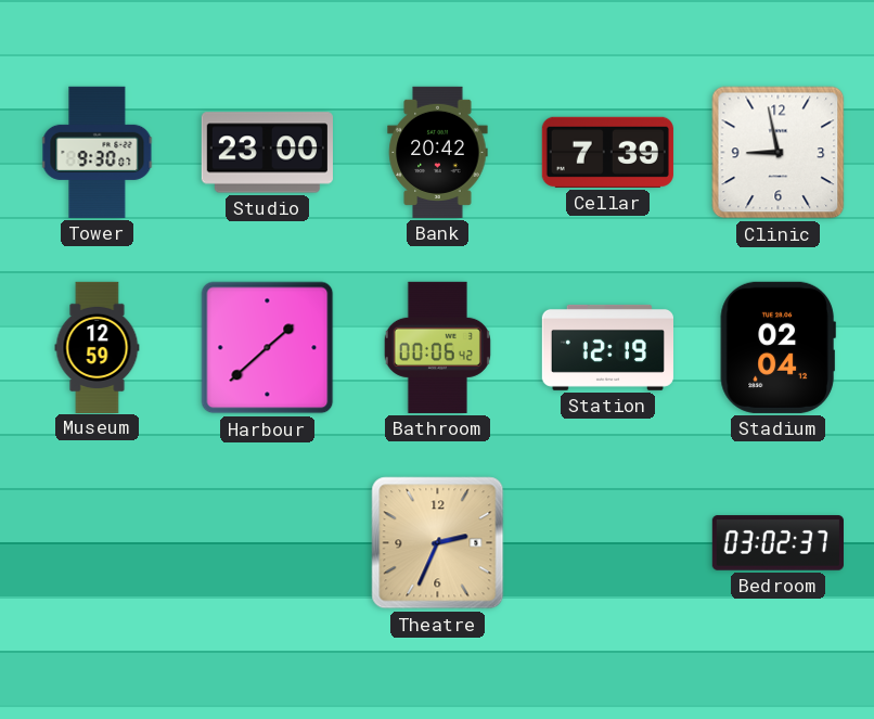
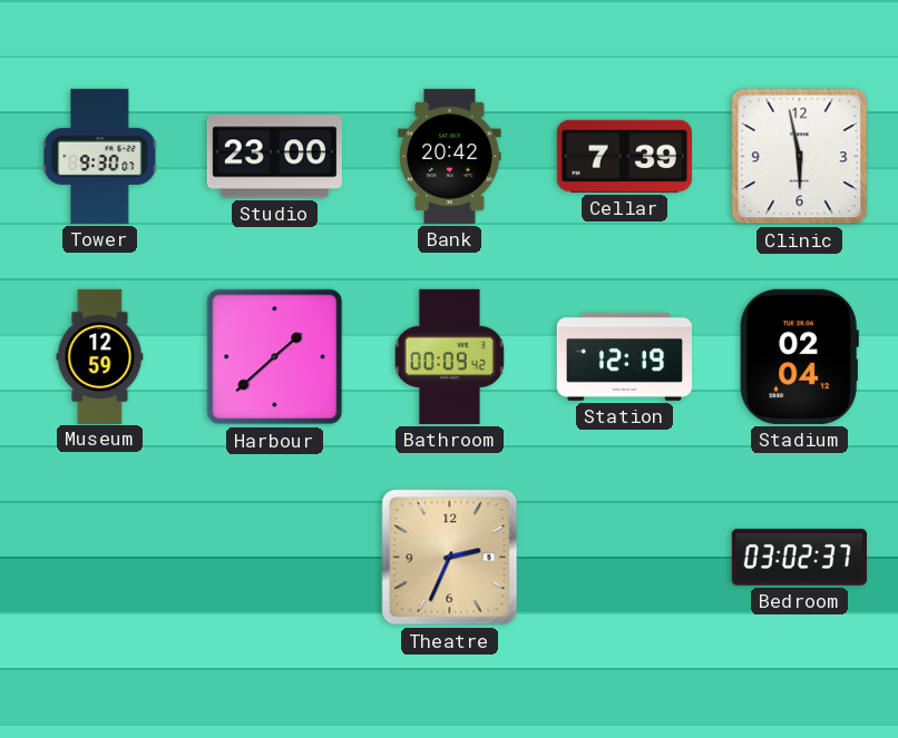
Clinic: 8:58 -> 5:58 (800, 157)
Bathroom: 00:06 -> 00:09 (449, 356)
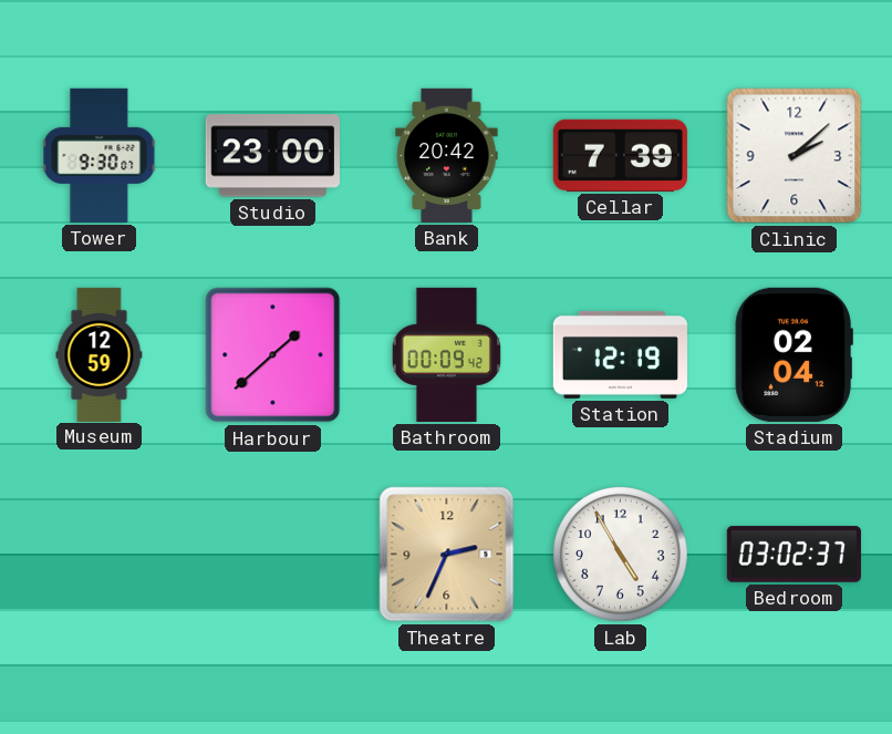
Clinic: 5:58 -> 2:08 (795, 156)
Lab: none -> 4:55 (621, 555)
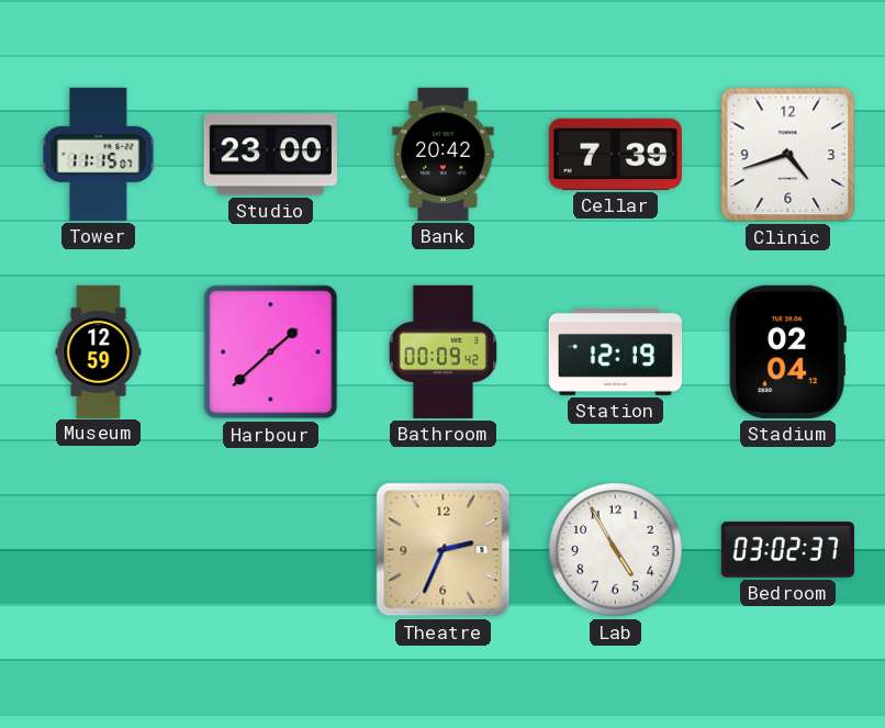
Tower: 9:30 -> 11:15 (99, 154)
Clinic: 2:08 -> 4:42 (788, 155)
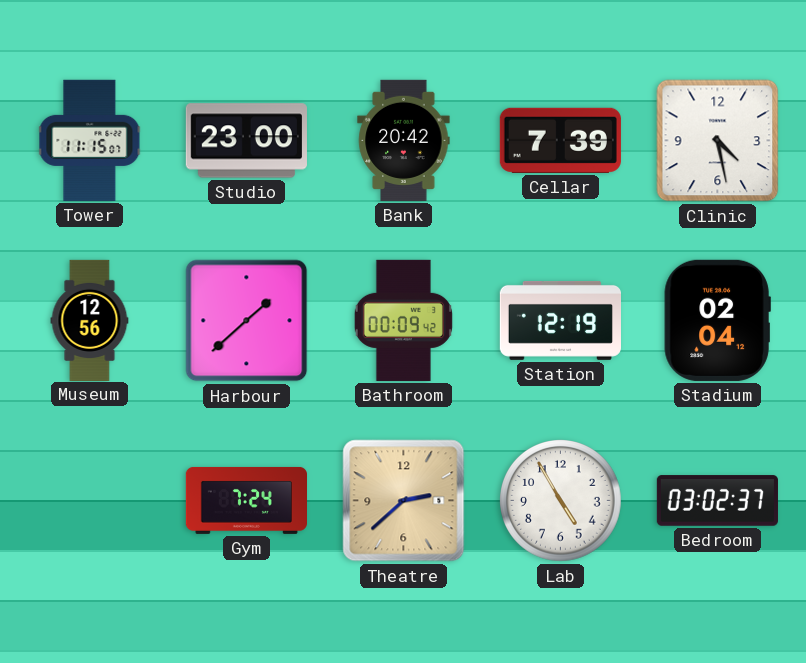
Clinic: 4:42 -> 4:28 (718, 141)
Museum: 12:59 -> 12:56 (90, 320)
Gym: none -> 7:24 (246, 500)
Theatre: 2:34 -> 2:38 (404, 501)
